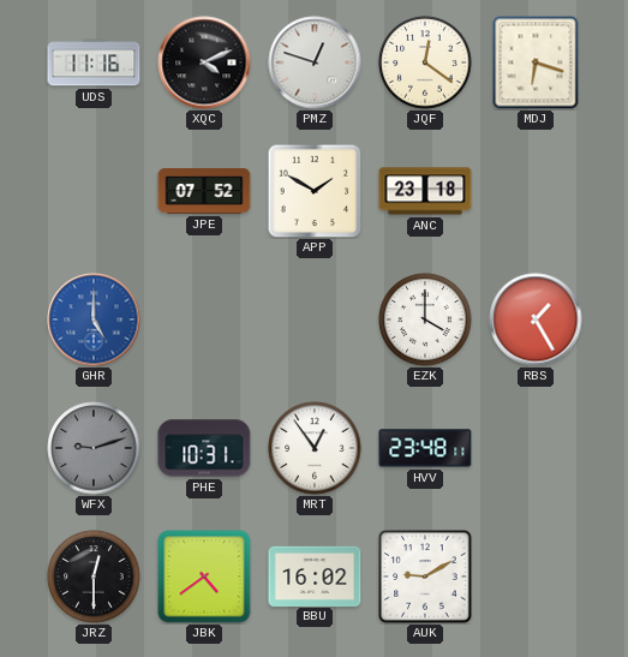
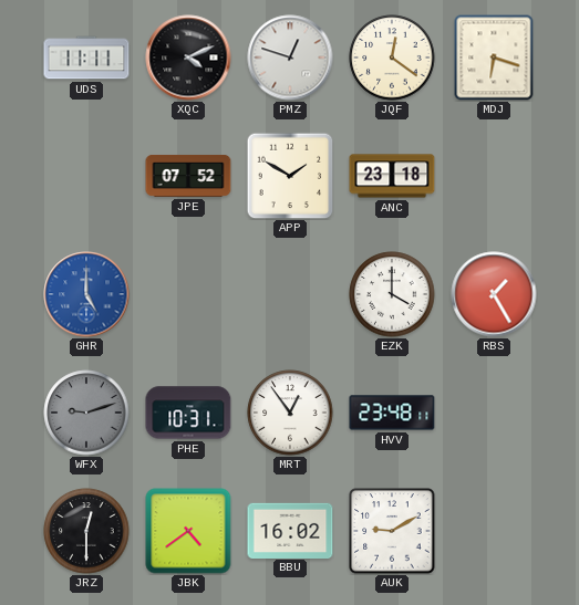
UDS: 11:16 -> 11:11 (86, 58)
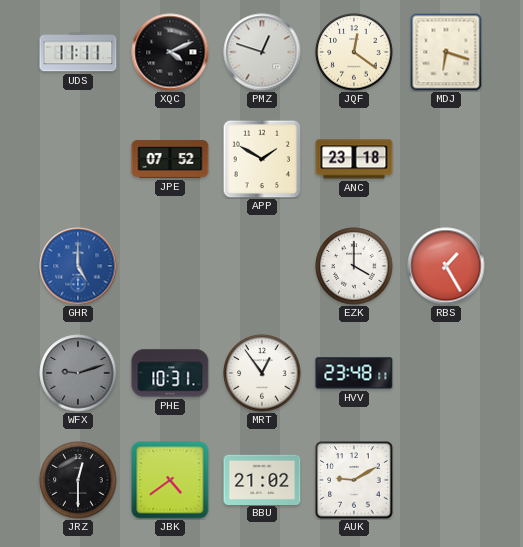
BBU: 16:02 -> 21:02 (262, 479)
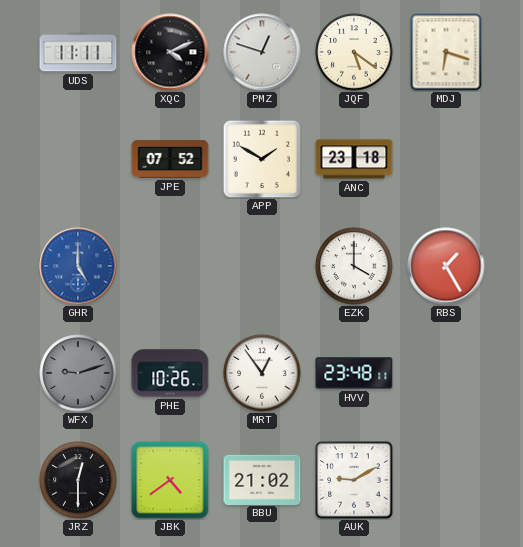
JQF: 12:21 -> 5:21 (354, 52)
PHE: 10:31 -> 10:26 (170, 373)
